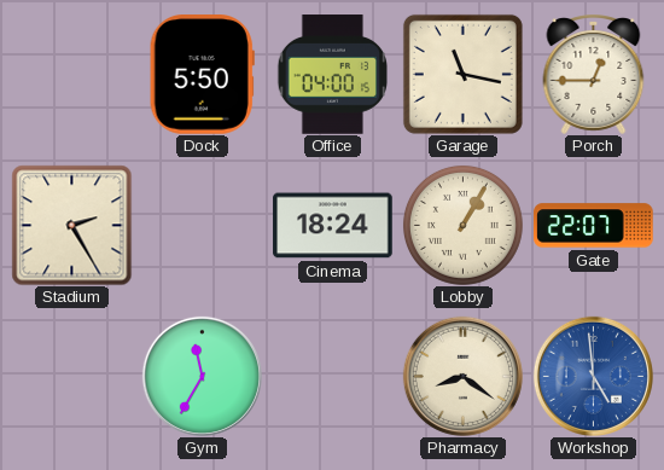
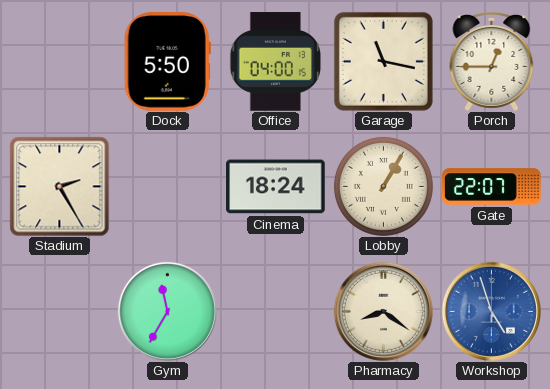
Workshop: 4:59 -> 4:57 (491, 311)
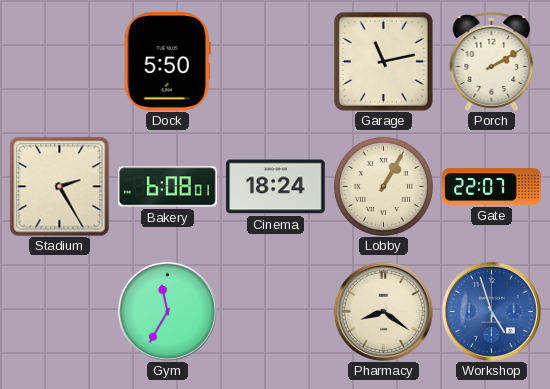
Office: 04:00 -> none (275, 62)
Garage: 11:17 -> 11:13 (383, 61)
Porch: 12:45 -> 2:10 (492, 61)
Bakery: none -> 6:08 (168, 187)
